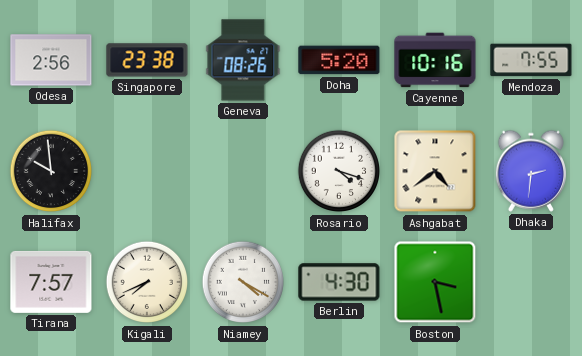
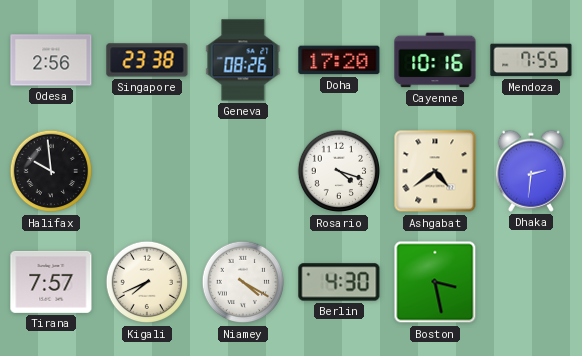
Doha: 5:20 -> 17:20 (339, 60)
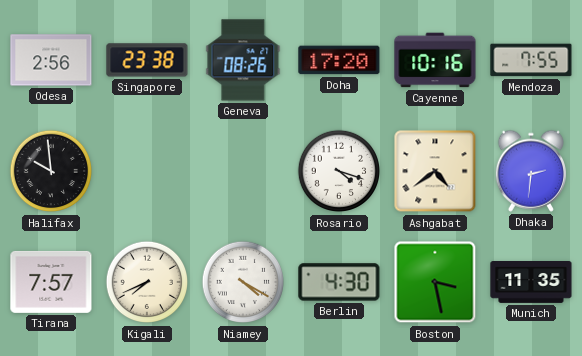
Munich: none -> 11:35 (531, 283)
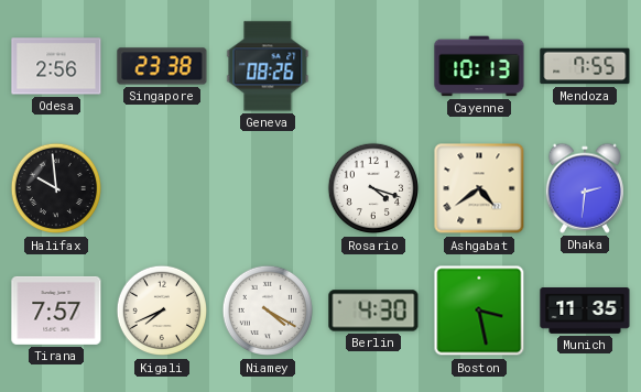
Doha: 17:20 -> none (339, 60)
Cayenne: 10:16 -> 10:13 (479, 66)
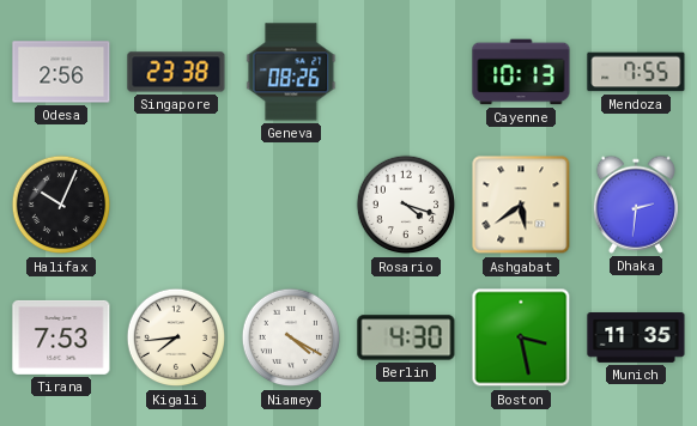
Halifax: 9:59 -> 10:04 (61, 205)
Ashgabat: 4:39 -> 5:39 (521, 205)
Tirana: 7:57 -> 7:53 (61, 337)
Kigali: 7:41 -> 7:44 (176, 337)
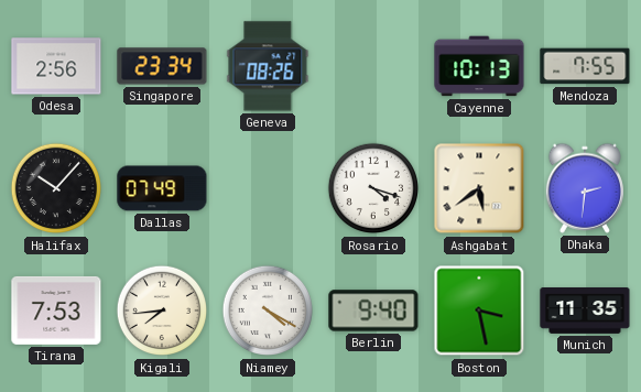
Singapore: 23:38 -> 23:34 (162, 66)
Halifax: 10:04 -> 10:07 (56, 188)
Dallas: none -> 07:49 (162, 188)
Berlin: 4:30 -> 9:40 (373, 311)
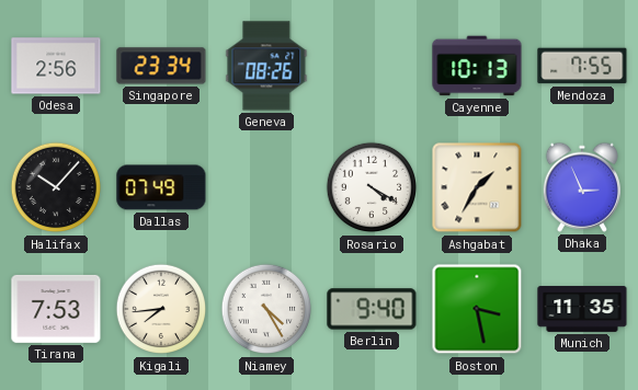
Rosario: 4:18 -> 4:20 (372, 187)
Ashgabat: 5:39 -> 1:35 (477, 187)
Dhaka: 2:31 -> 2:56 (581, 187)
Niamey: 4:20 -> 4:25 (266, 309)
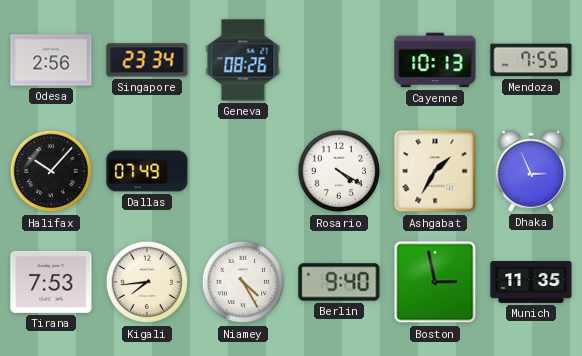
Boston: 3:28 -> 2:58 (435, 282)
